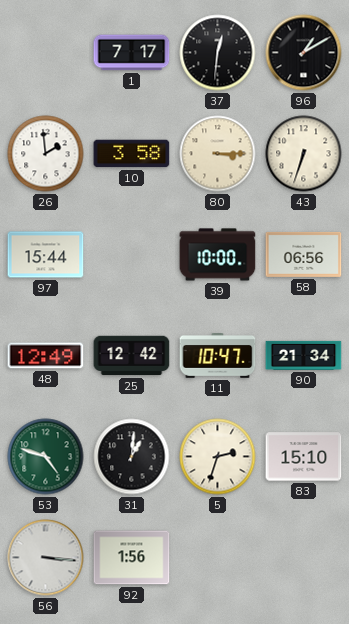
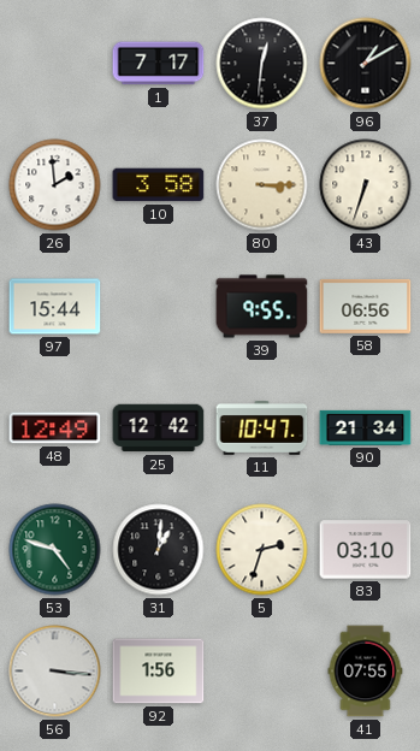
39: 10:00 -> 9:55 (262, 307)
83: 15:10 -> 03:10 (366, 550)
41: none -> 07:55 (366, 672)
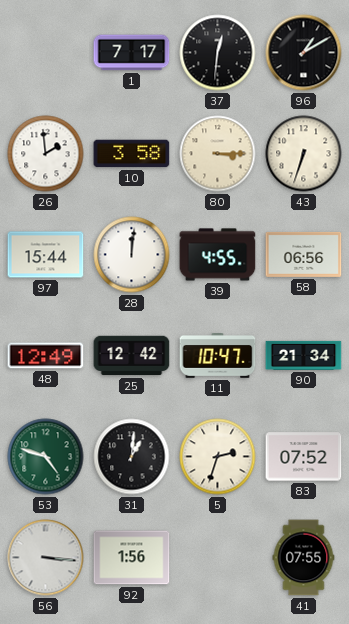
28: none -> 12:01 (132, 255)
39: 9:55 -> 4:55 (218, 255)
83: 03:10 -> 07:52 (304, 457)
